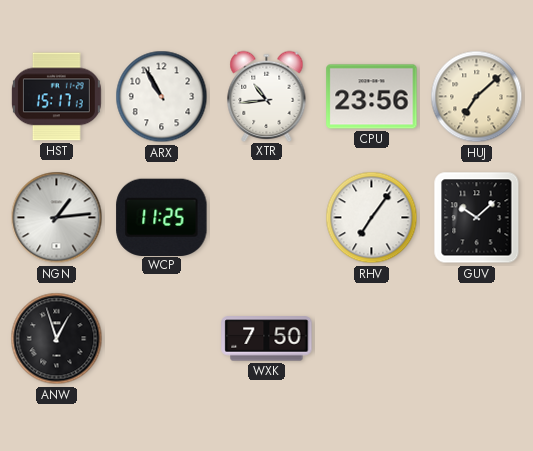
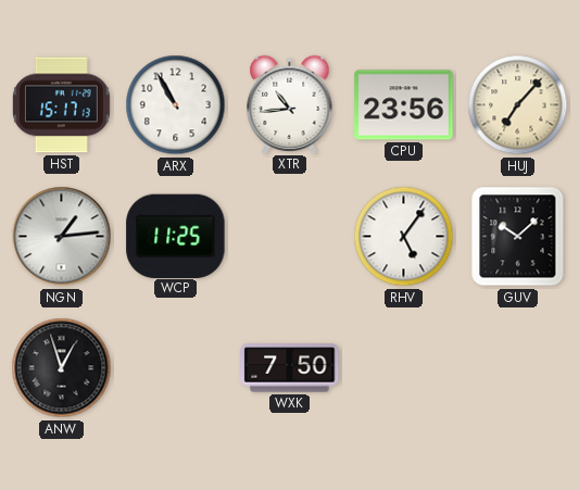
HUJ: 7:08 -> 7:07 (518, 105)
RHV: 7:06 -> 5:06 (404, 237)
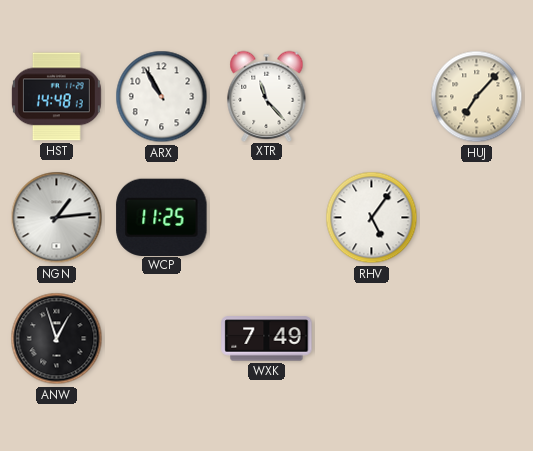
HST: 15:17 -> 14:48 (56, 97)
XTR: 10:44 -> 11:23 (267, 96)
CPU: 23:56 -> none (404, 105)
GUV: 10:08 -> none (518, 237)
WXK: 7:50 -> 7:49 (267, 339)
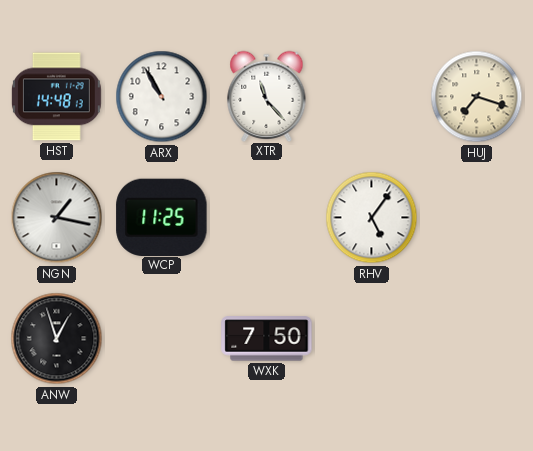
HUJ: 7:07 -> 7:18 (477, 97)
NGN: 1:14 -> 1:17 (57, 218)
WXK: 7:49 -> 7:50 (267, 339)
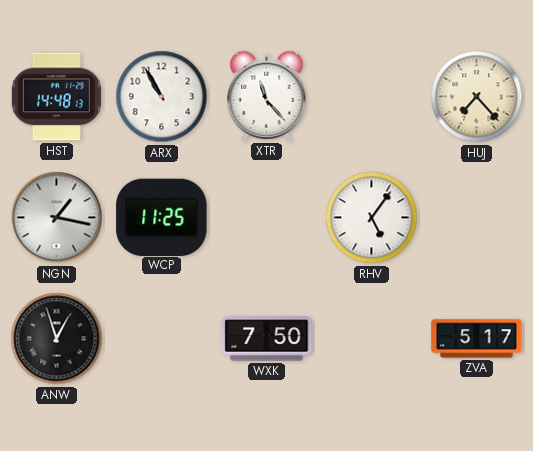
HUJ: 7:18 -> 7:23 (477, 97)
ZVA: none -> 5:17 (477, 339)
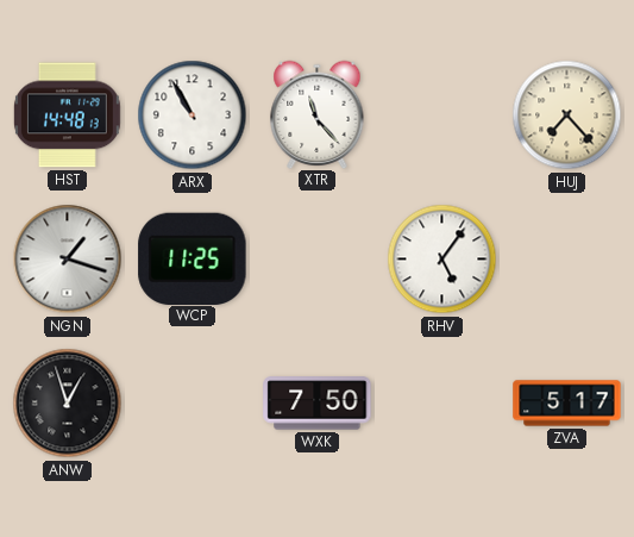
NGN: 1:17 -> 1:18 (68, 260)
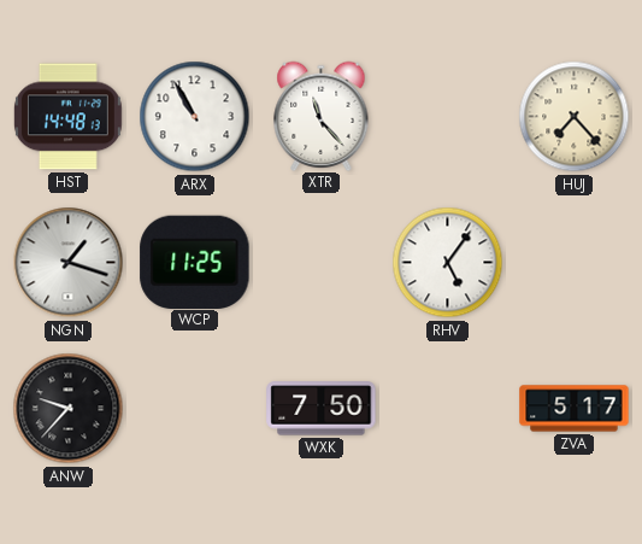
ANW: 12:57 -> 9:37 (69, 409)
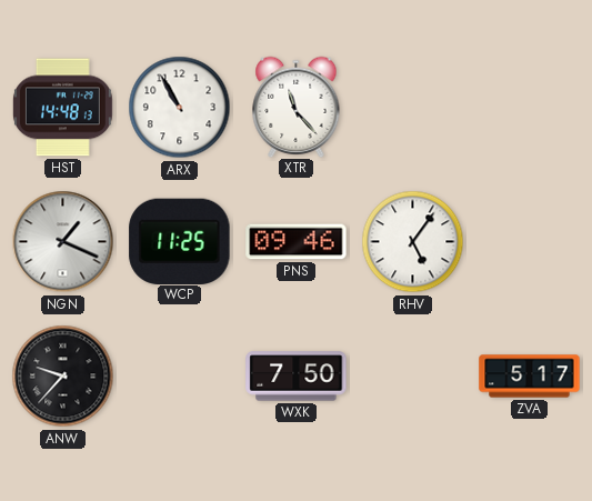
HUJ: 7:23 -> none (575, 117)
NGN: 1:18 -> 1:19 (63, 242)
PNS: none -> 09:46 (297, 242)
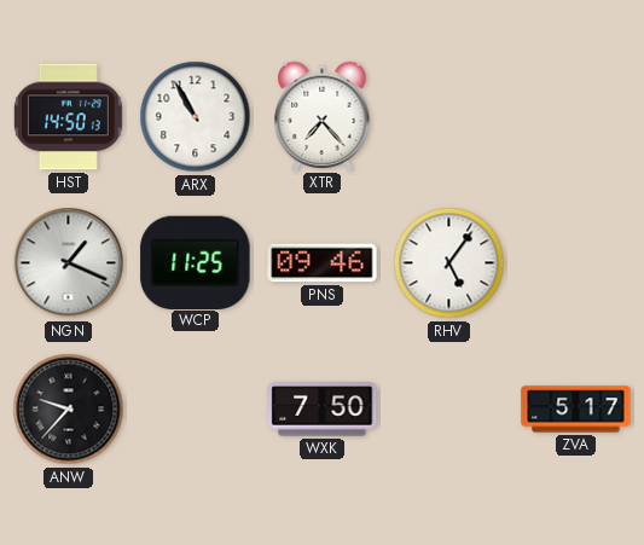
HST: 14:48 -> 14:50 (68, 117)
XTR: 11:23 -> 7:23 (323, 116)
